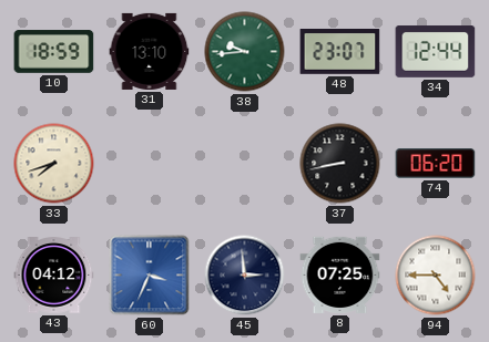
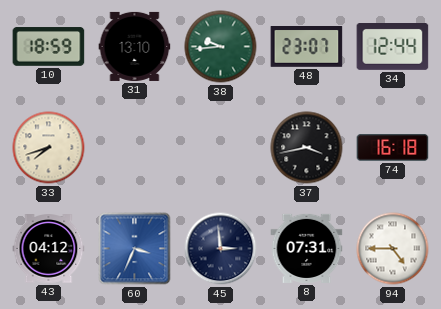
37: 8:43 -> 3:43 (307, 148)
74: 06:20 -> 16:18 (393, 148)
8: 07:25 -> 07:31 (307, 248)
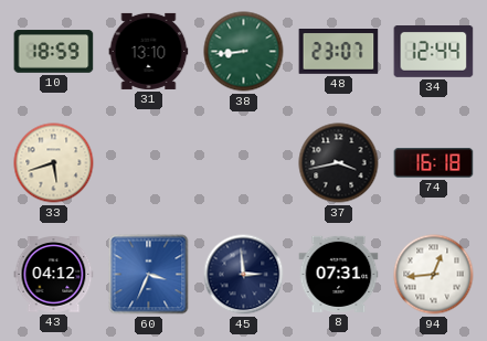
38: 9:44 -> 8:44 (244, 52)
33: 7:42 -> 5:42 (54, 163)
94: 4:45 -> 12:44 (434, 275)
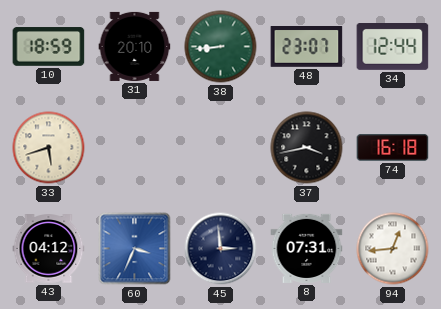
31: 13:10 -> 20:10 (135, 46)
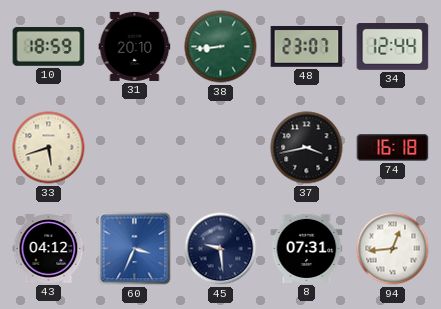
45: 2:59 -> 9:29 (221, 249)
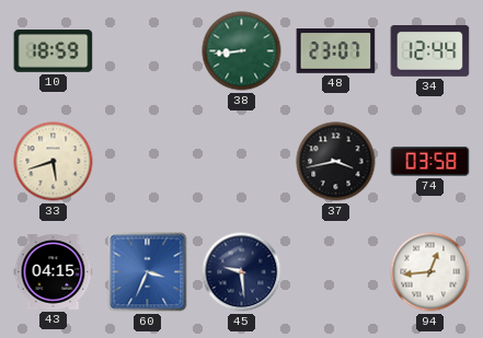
31: 20:10 -> none (135, 46)
74: 16:18 -> 03:58 (430, 162)
43: 04:12 -> 04:15 (54, 272)
8: 07:31 -> none (307, 248)
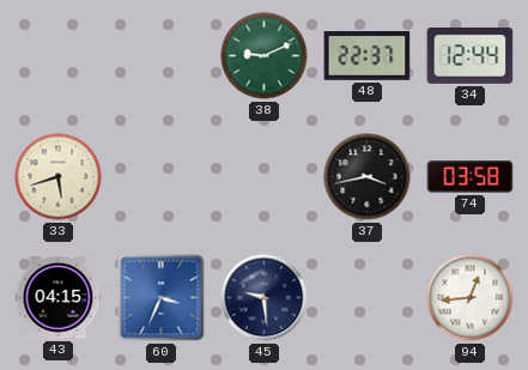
10: 18:59 -> none (54, 51)
38: 8:44 -> 9:11 (265, 56)
48: 23:07 -> 22:37 (368, 56)
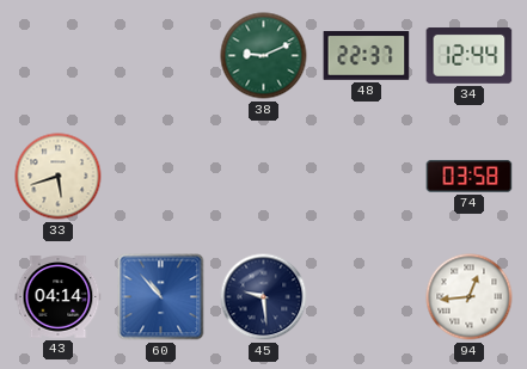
37: 3:43 -> none (368, 177)
43: 04:15 -> 04:14 (59, 297)
60: 3:34 -> 10:53 (161, 297)
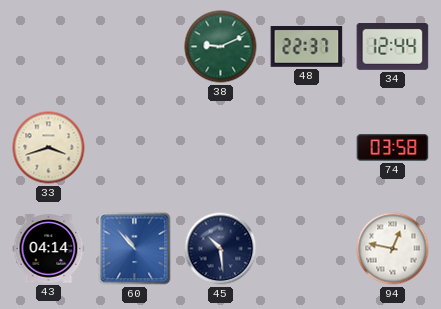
33: 5:42 -> 3:42 (49, 148)
45: 9:29 -> 10:29 (221, 249)
94: 12:44 -> 12:47 (393, 249)
